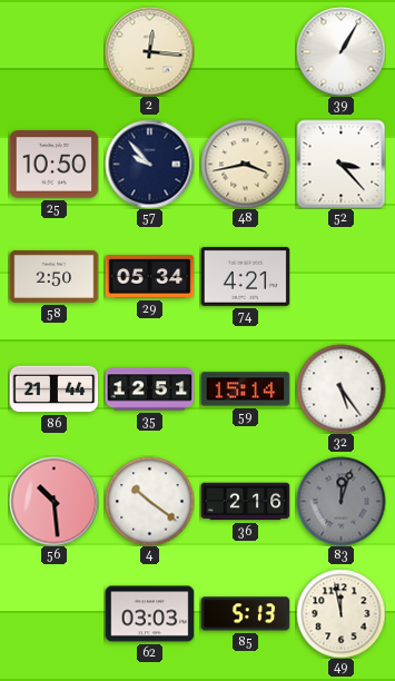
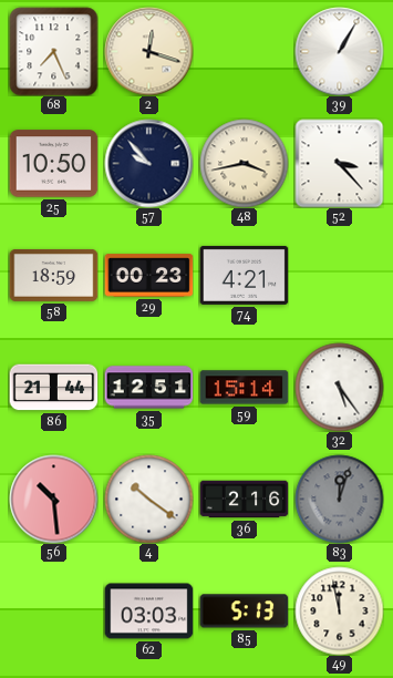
68: none -> 7:26 (53, 51)
2: 12:16 -> 12:18 (148, 51)
58: 2:50 -> 18:59 (53, 275)
29: 05:34 -> 00:23 (148, 276)
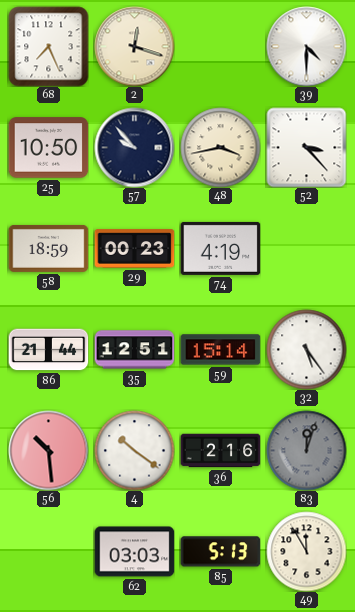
39: 1:05 -> 4:30 (306, 46)
74: 4:21 -> 4:19 (220, 248)
49: 11:58 -> 11:55 (306, 551)
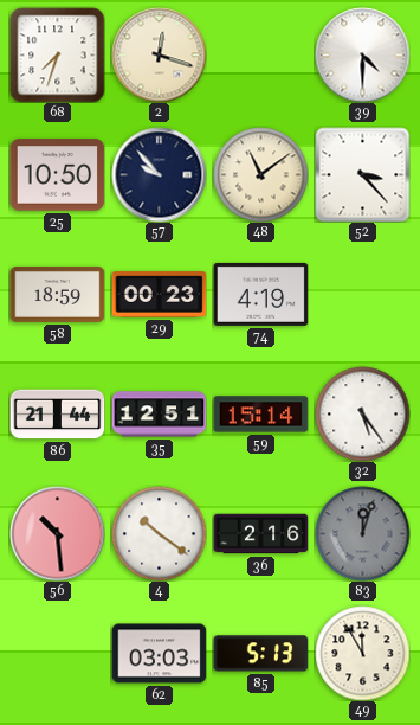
68: 7:26 -> 7:33 (57, 54)
48: 3:43 -> 11:09 (260, 174)
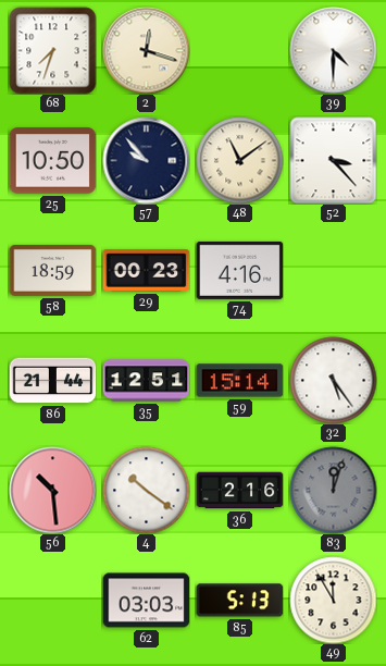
74: 4:19 -> 4:16 (239, 270)
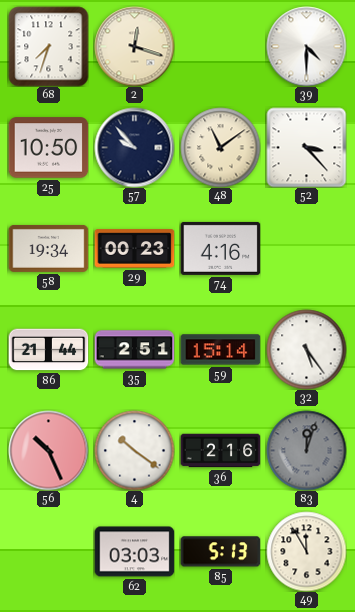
58: 18:59 -> 19:34 (48, 248)
35: 12:51 -> 2:51 (134, 350)
56: 10:29 -> 10:26 (48, 450)
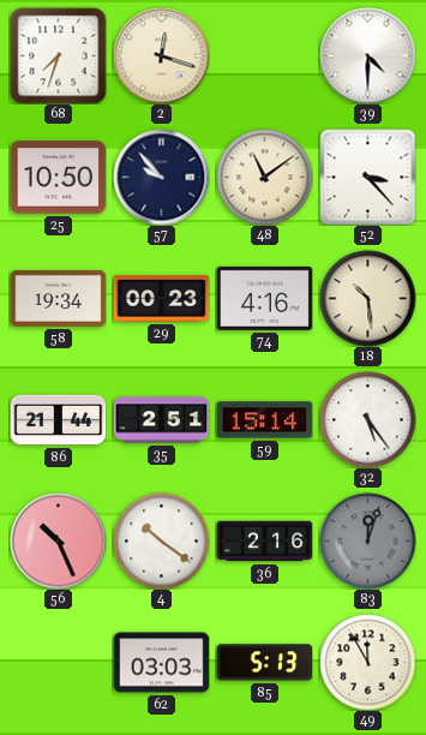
18: none -> 10:29 (367, 298)
